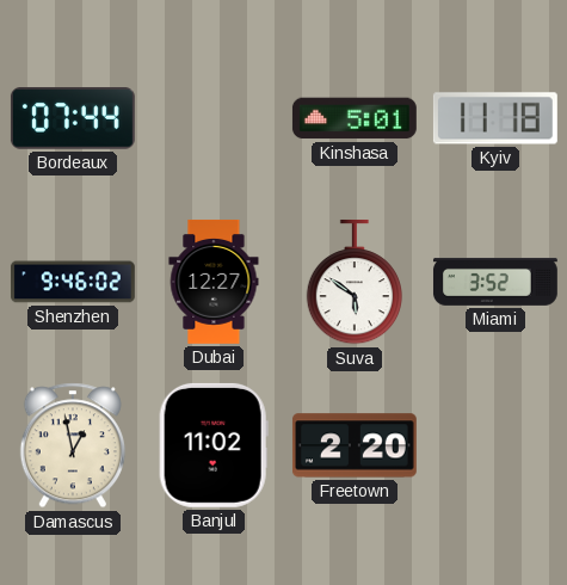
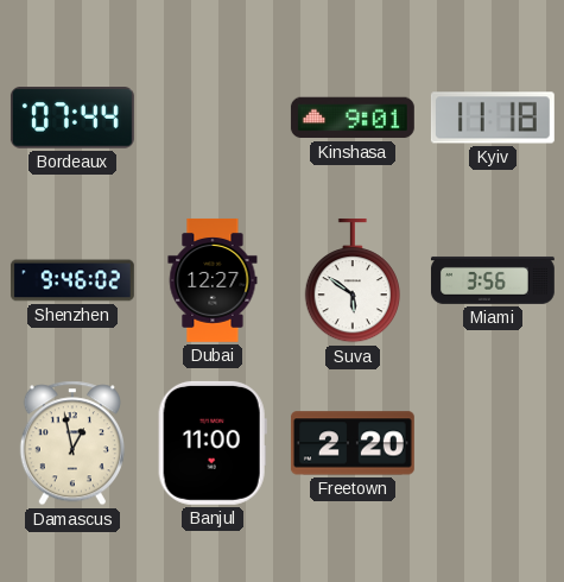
Kinshasa: 5:01 -> 9:01 (353, 118)
Miami: 3:52 -> 3:56 (493, 280)
Banjul: 11:02 -> 11:00 (213, 443)
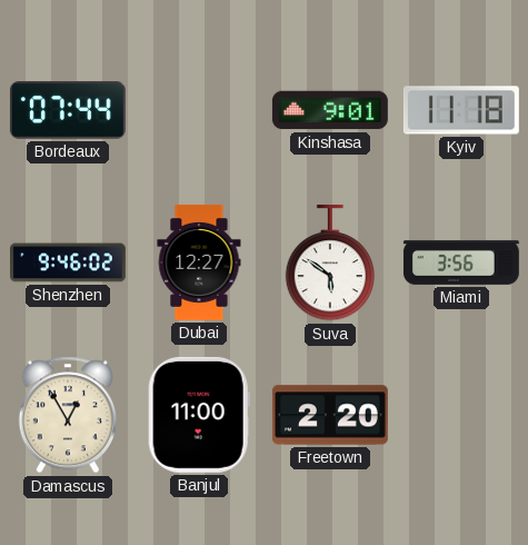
Damascus: 12:58 -> 12:55 (68, 415)
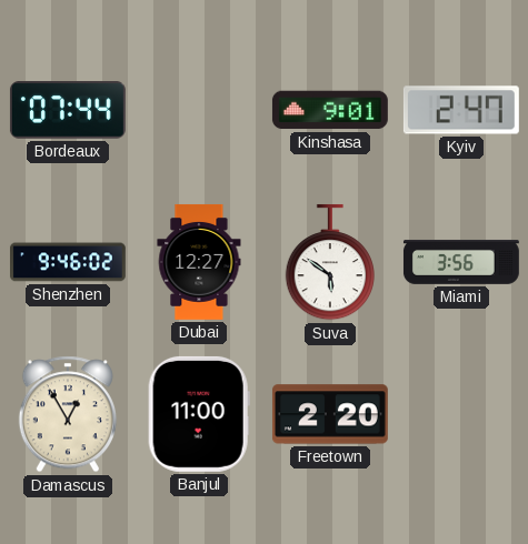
Kyiv: 11:18 -> 2:47 (461, 110)
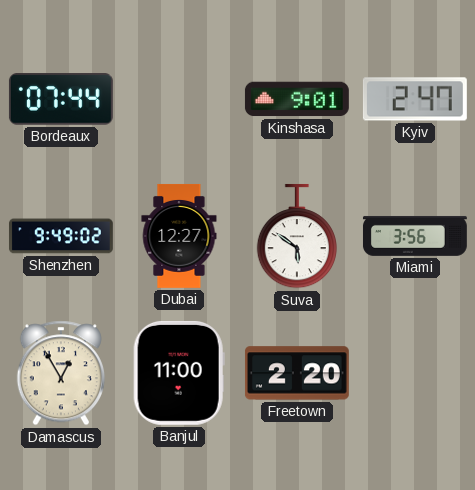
Shenzhen: 9:46 -> 9:49 (61, 236)
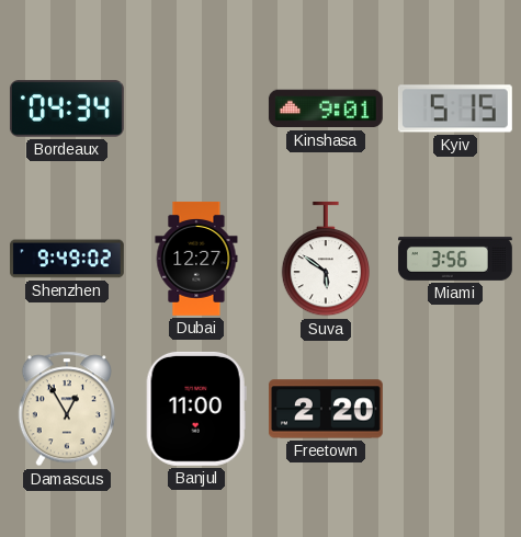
Bordeaux: 07:44 -> 04:34 (67, 108)
Kyiv: 2:47 -> 5:15 (455, 108)
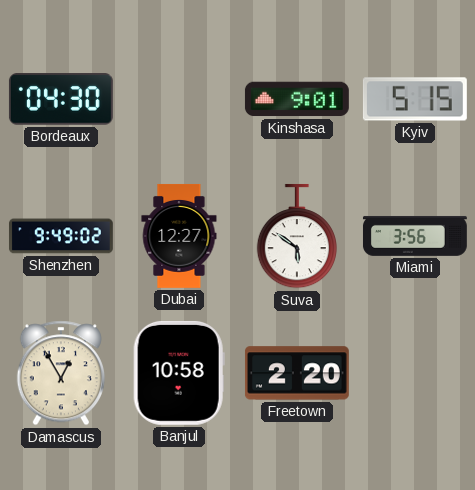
Bordeaux: 04:34 -> 04:30 (61, 99)
Banjul: 11:00 -> 10:58 (179, 373)
